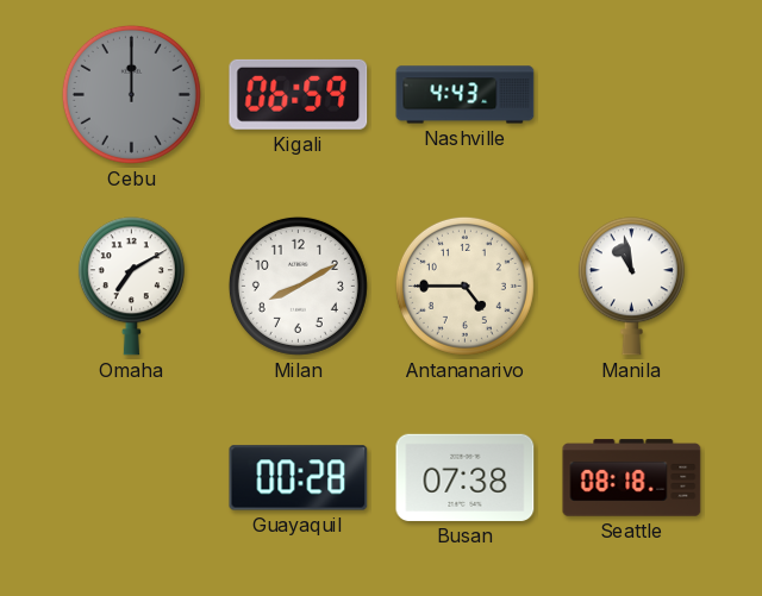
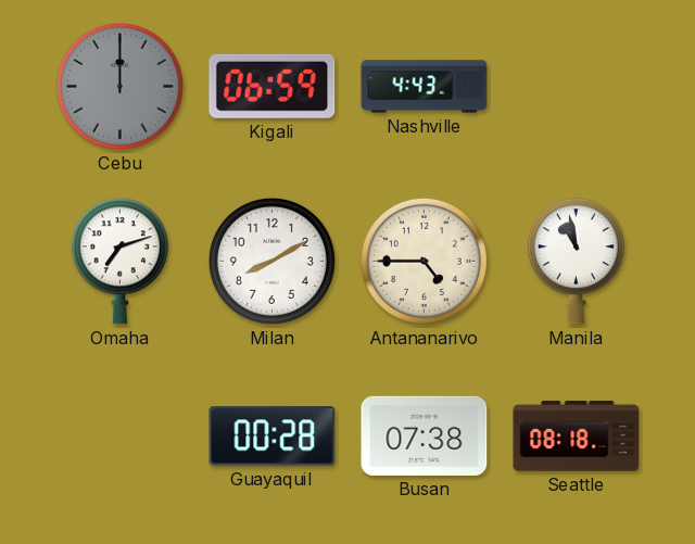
Omaha: 7:10 -> 7:12 (119, 262)
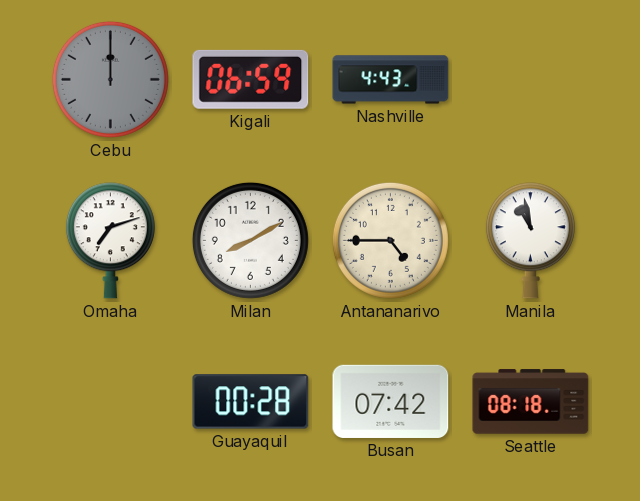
Busan: 07:38 -> 07:42 (391, 401)
